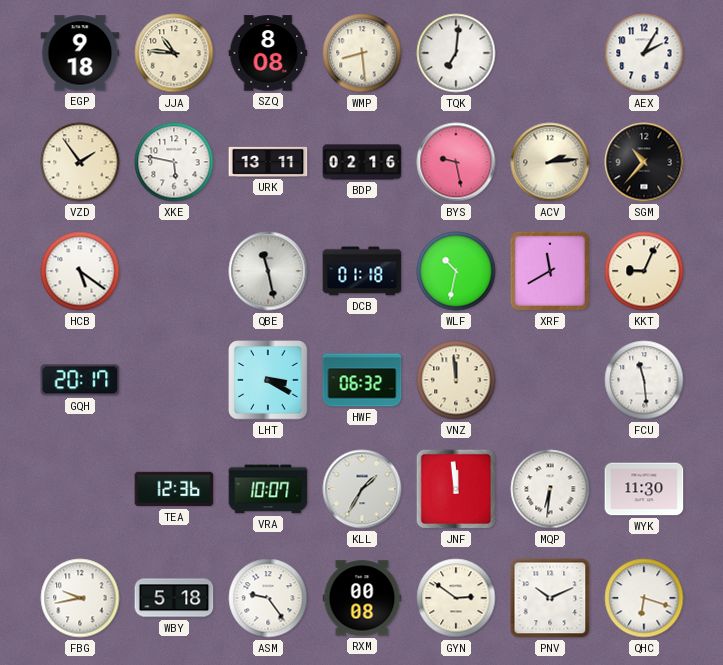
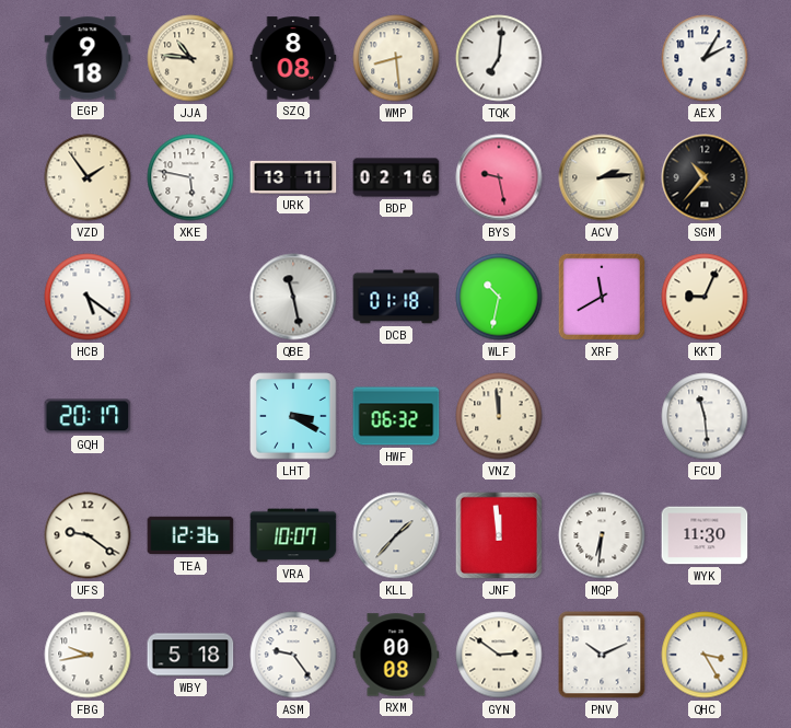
UFS: none -> 9:21 (88, 535)
KLL: 1:35 -> 1:37 (396, 535)
QHC: 6:18 -> 3:25 (705, 655)
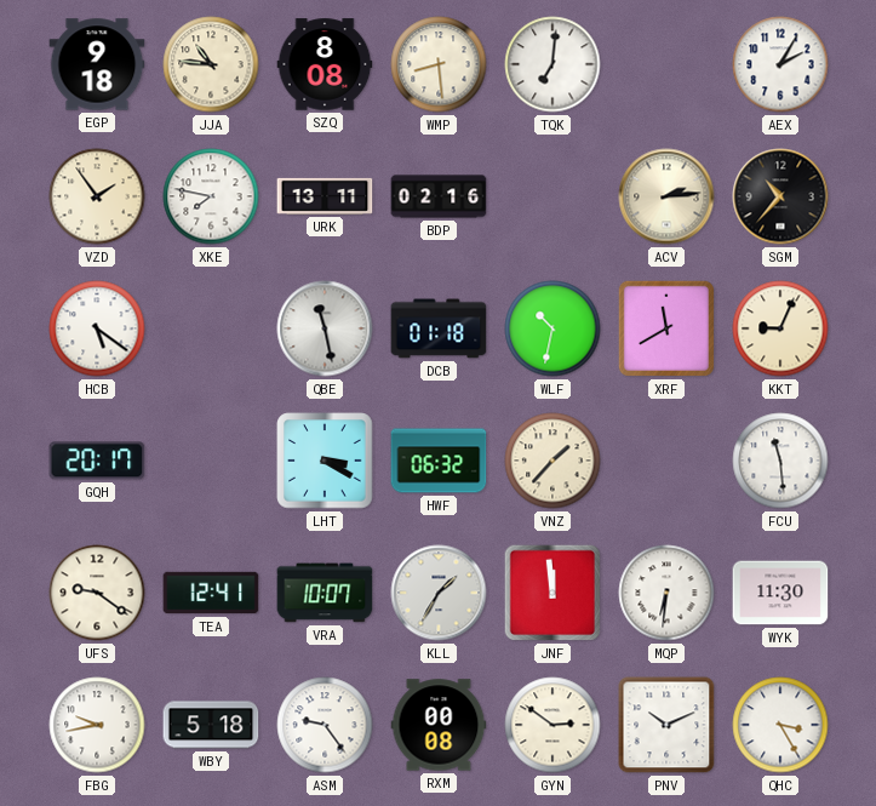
XKE: 5:47 -> 7:47 (211, 196)
BYS: 9:28 -> none (499, 177)
VNZ: 11:59 -> 1:37 (552, 461)
TEA: 12:36 -> 12:41 (211, 593)
KLL: 1:37 -> 1:35 (439, 593)
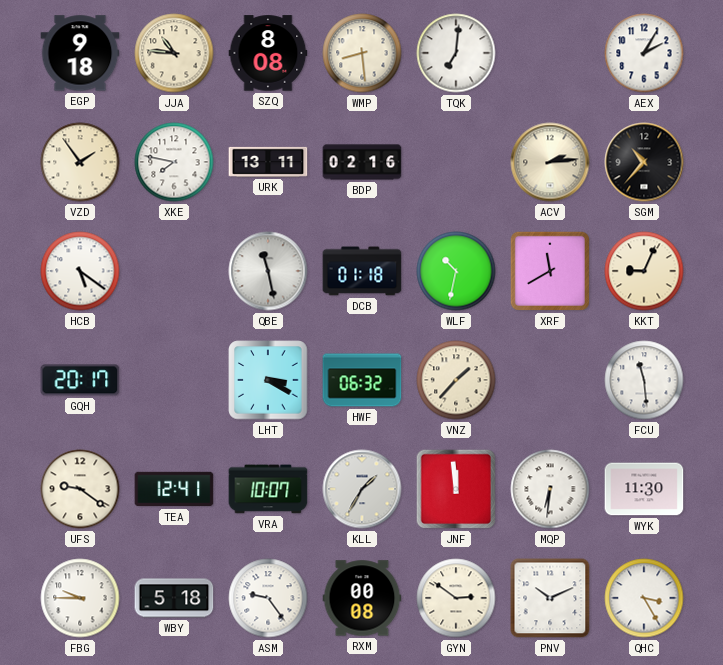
FBG: 9:43 -> 9:45 (80, 598)
